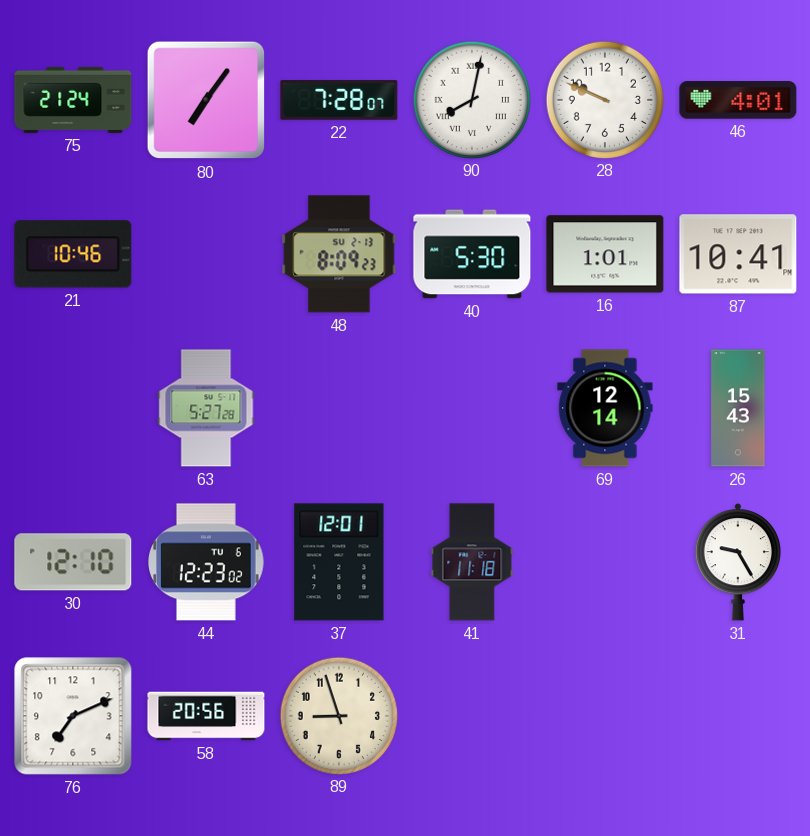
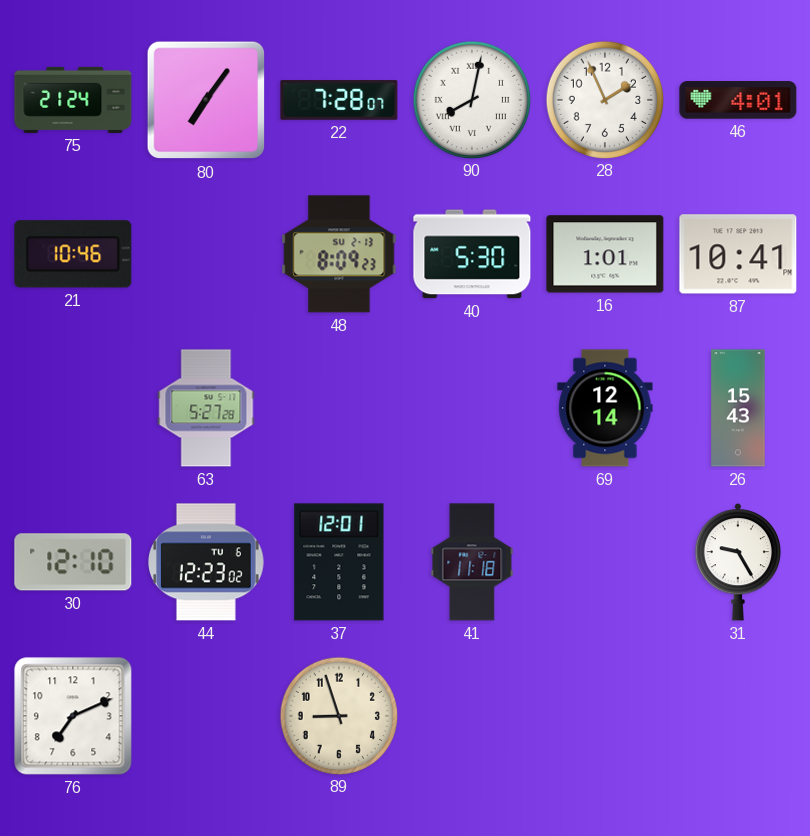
28: 9:49 -> 1:56 (604, 99)
58: 20:56 -> none (206, 716)
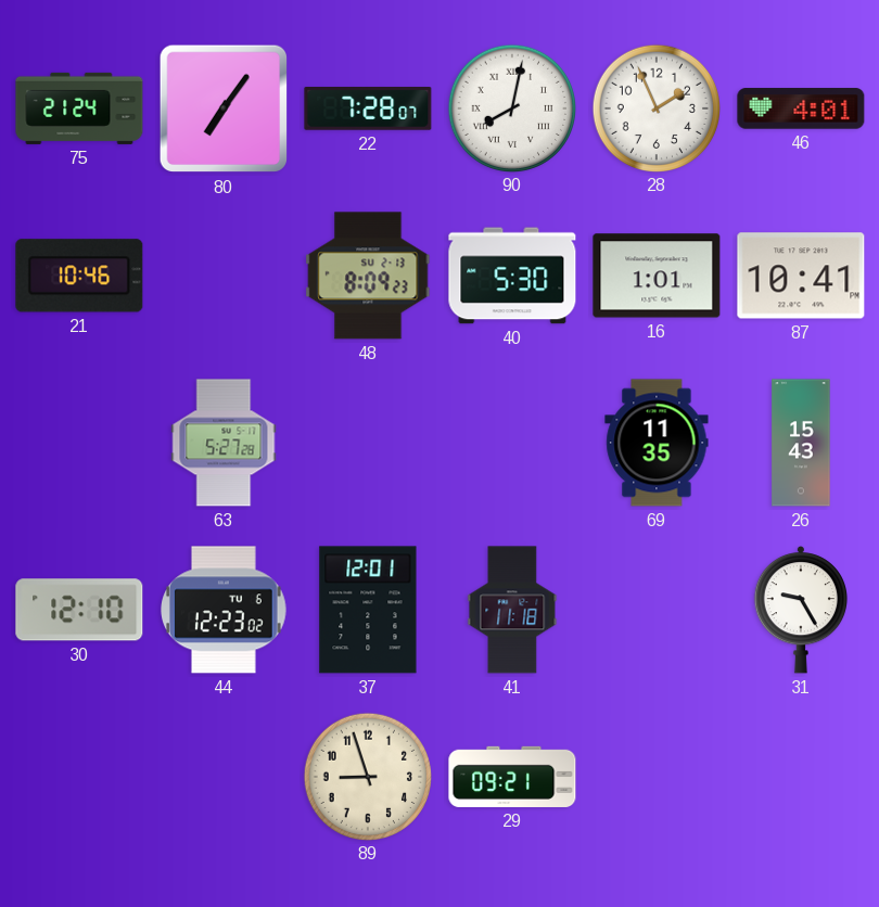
69: 12:14 -> 11:35 (657, 443)
76: 7:11 -> none (73, 716)
29: none -> 09:21 (512, 777)
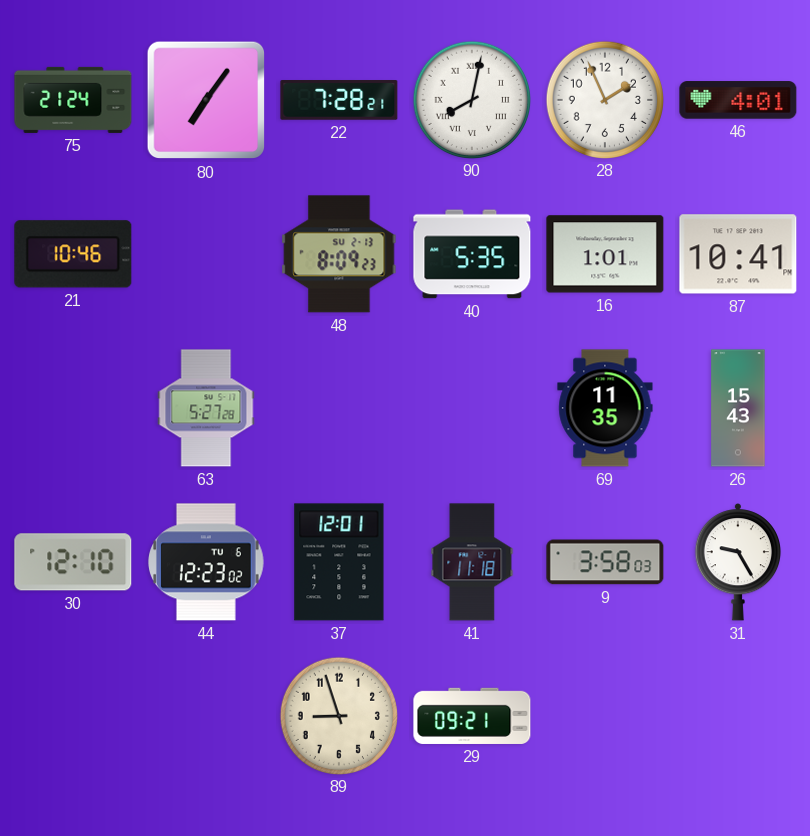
22: 7:28:07 -> 7:28:21 (339, 101)
40: 5:30 -> 5:35 (472, 254)
9: none -> 3:58 (605, 562)
